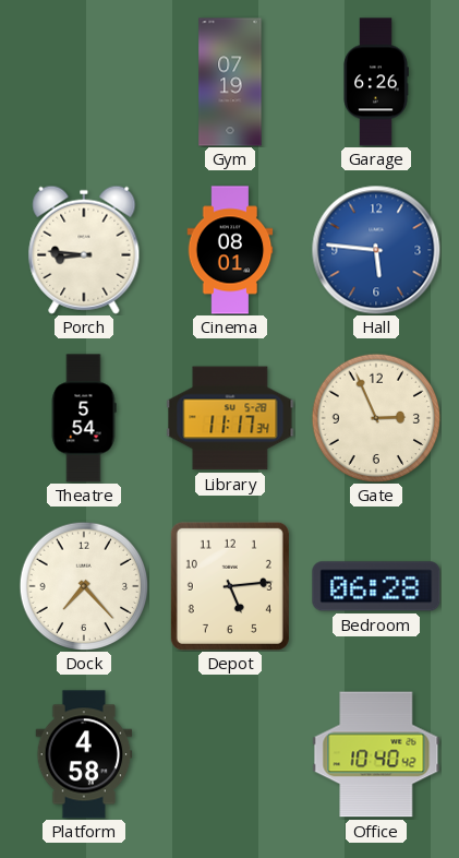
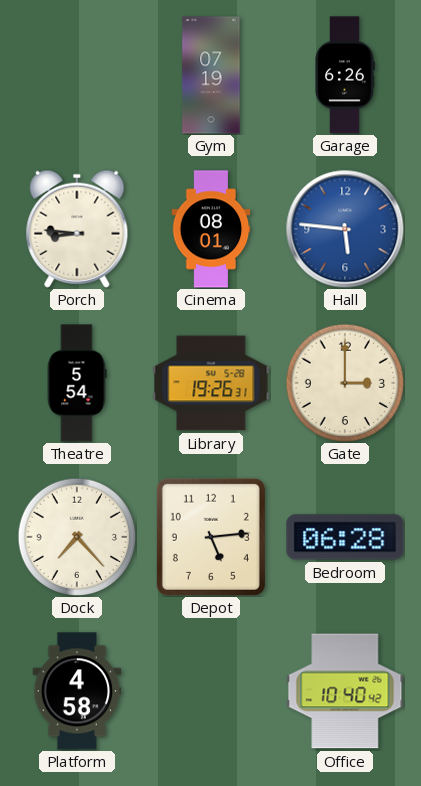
Library: 11:17 -> 19:26 (211, 383)
Gate: 2:56 -> 3:00 (345, 383)
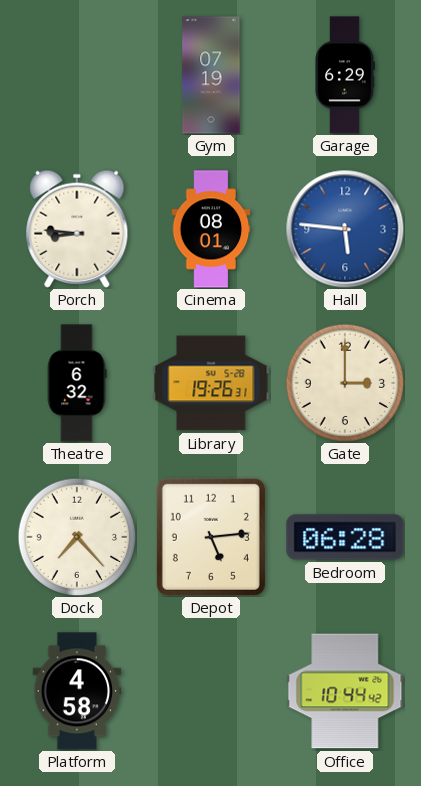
Garage: 6:26 -> 6:29 (345, 75)
Theatre: 5:54 -> 6:32 (77, 383)
Office: 10:40 -> 10:44 (345, 691)
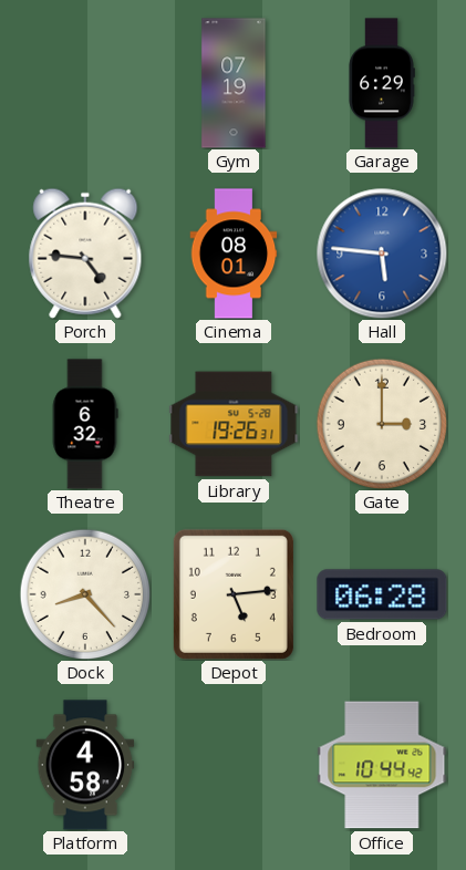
Porch: 8:46 -> 4:46 (85, 253)
Dock: 7:23 -> 8:23 (85, 594)
